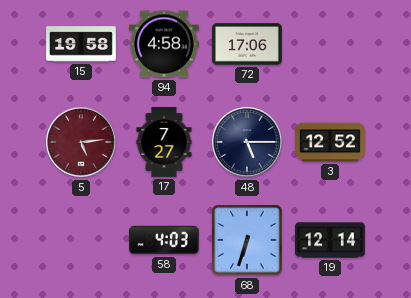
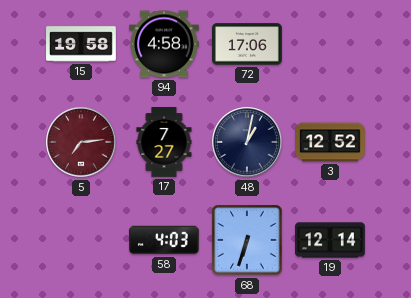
5: 5:14 -> 7:14 (81, 142)
48: 5:15 -> 1:02 (247, 142)
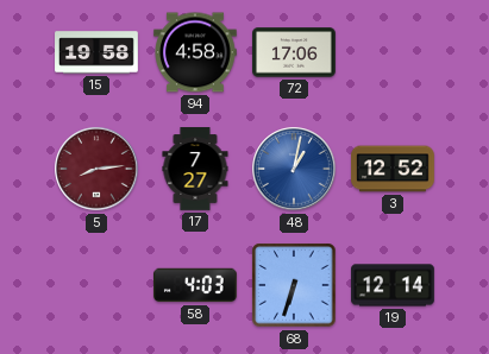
5: 7:14 -> 8:14 (96, 169)
48 dial: navy -> blue (294, 169)
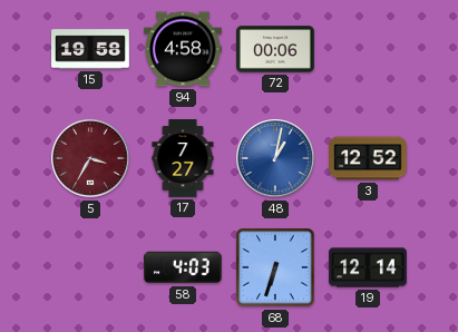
72: 17:06 -> 00:06 (275, 49)
5: 8:14 -> 3:35 (90, 158)
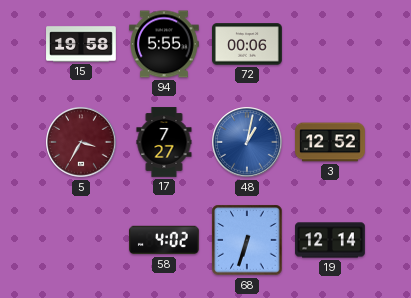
94: 4:58 -> 5:55 (165, 44)
58: 4:03 -> 4:02 (165, 240)
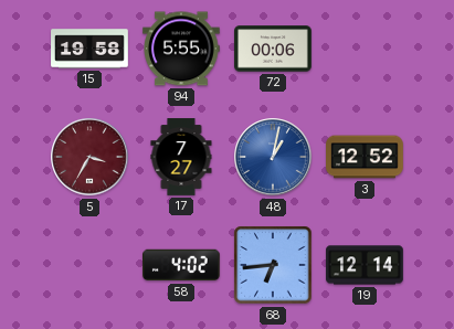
68: 6:33 -> 6:44 (273, 265)
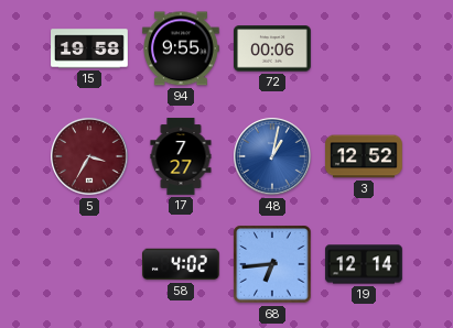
94: 5:55 -> 9:55 (182, 48)
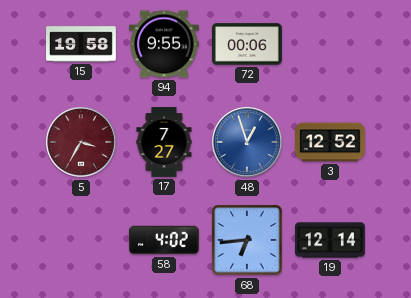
48: 1:02 -> 12:57 (247, 142)
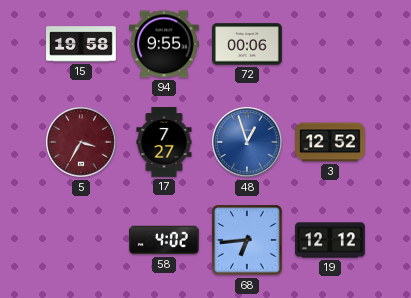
19: 12:14 -> 12:12 (330, 240)
